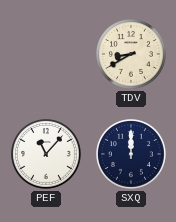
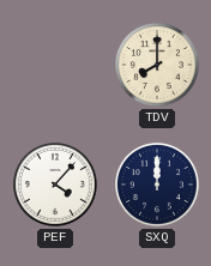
TDV: 8:40 -> 8:00 (158, 66)
PEF: 11:07 -> 4:07 (56, 186)
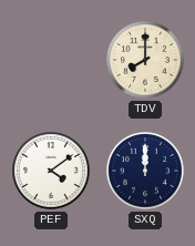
PEF: 4:07 -> 4:09 (52, 172)
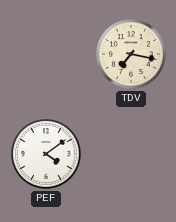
TDV: 8:00 -> 7:17 (132, 55)
SXQ: 12:00 -> none (146, 172)
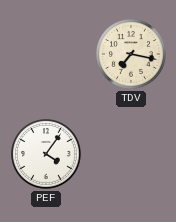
PEF: 4:09 -> 4:06 (47, 155)
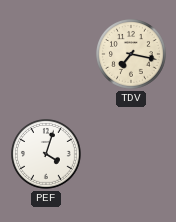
PEF: 4:06 -> 4:03 (47, 155)
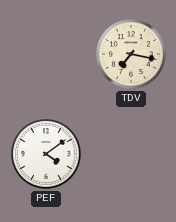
PEF: 4:03 -> 4:09 (47, 155)
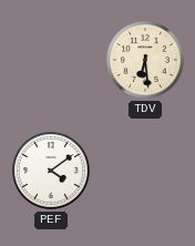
TDV: 7:17 -> 6:29 (146, 61)
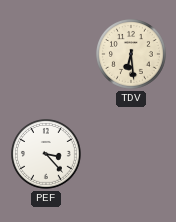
PEF: 4:09 -> 3:23 (47, 155)
